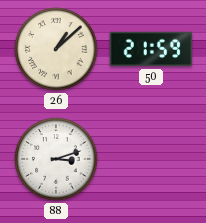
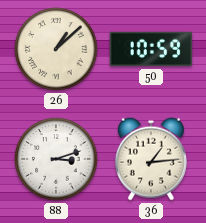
50: 21:59 -> 10:59 (151, 49)
36: none -> 1:14 (151, 159)
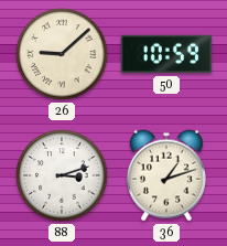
26: 1:08 -> 9:08 (62, 54)
36: 1:14 -> 1:12 (166, 175)
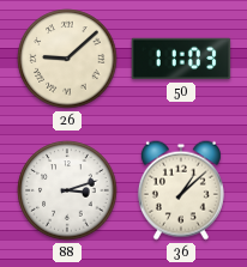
50: 10:59 -> 11:03 (181, 59)
36: 1:12 -> 1:08 (181, 190)
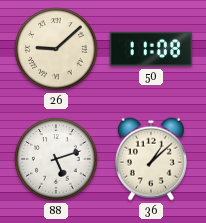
50: 11:03 -> 11:08 (151, 49)
88: 3:12 -> 5:12 (56, 159)
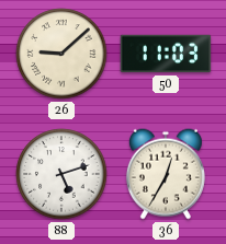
50: 11:08 -> 11:03 (166, 54)
36: 1:08 -> 12:35 (166, 174)
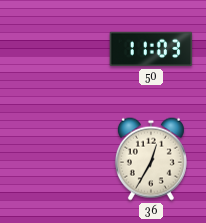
26: 9:08 -> none (61, 54)
88: 5:12 -> none (61, 174)
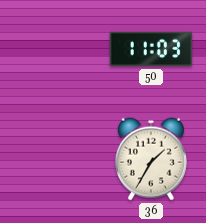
36: 12:35 -> 1:35 (151, 159)
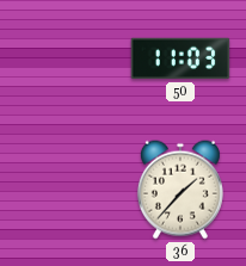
36: 1:35 -> 1:37 (180, 190)
